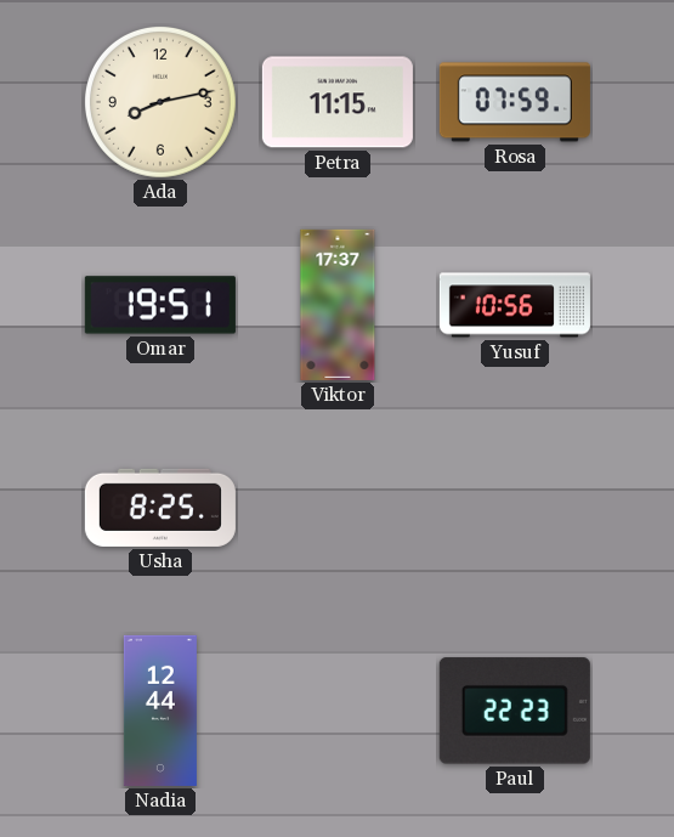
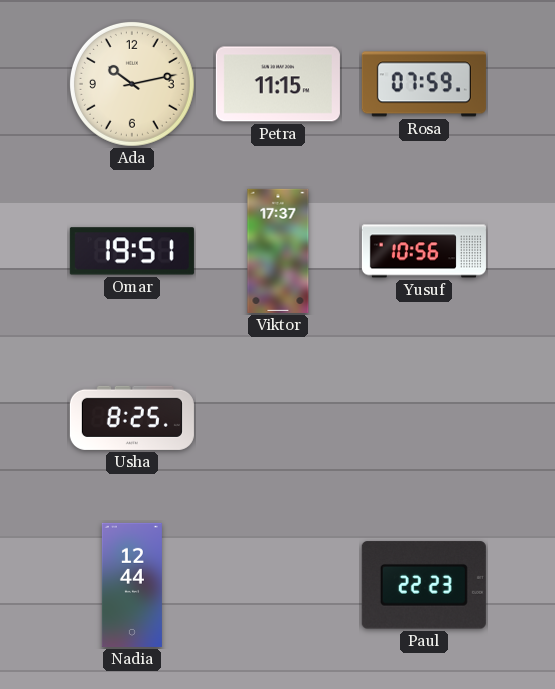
Ada: 8:13 -> 10:13 (132, 84)
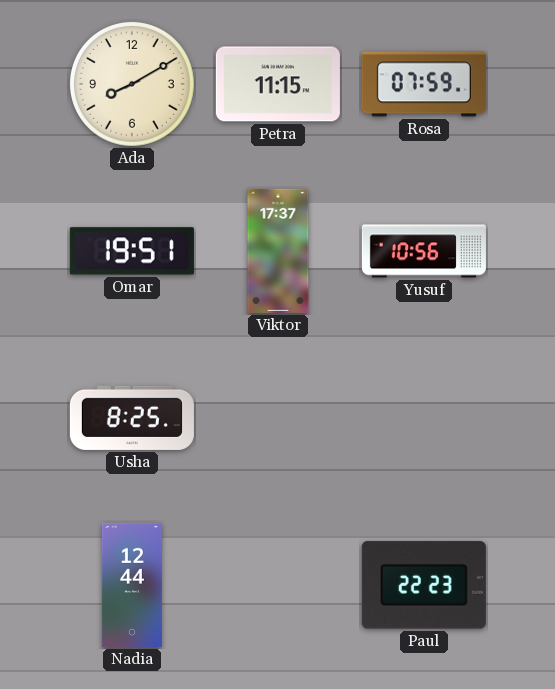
Ada: 10:13 -> 8:10 (132, 84)
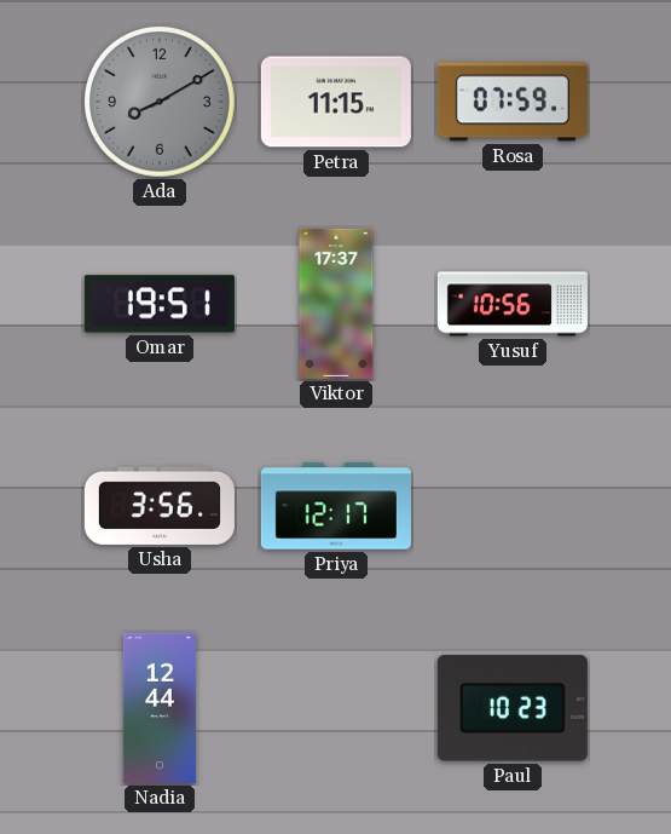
Ada dial: cream -> grey (160, 102)
Usha: 8:25 -> 3:56 (160, 506)
Priya: none -> 12:17 (336, 506)
Paul: 22:23 -> 10:23 (513, 708)
